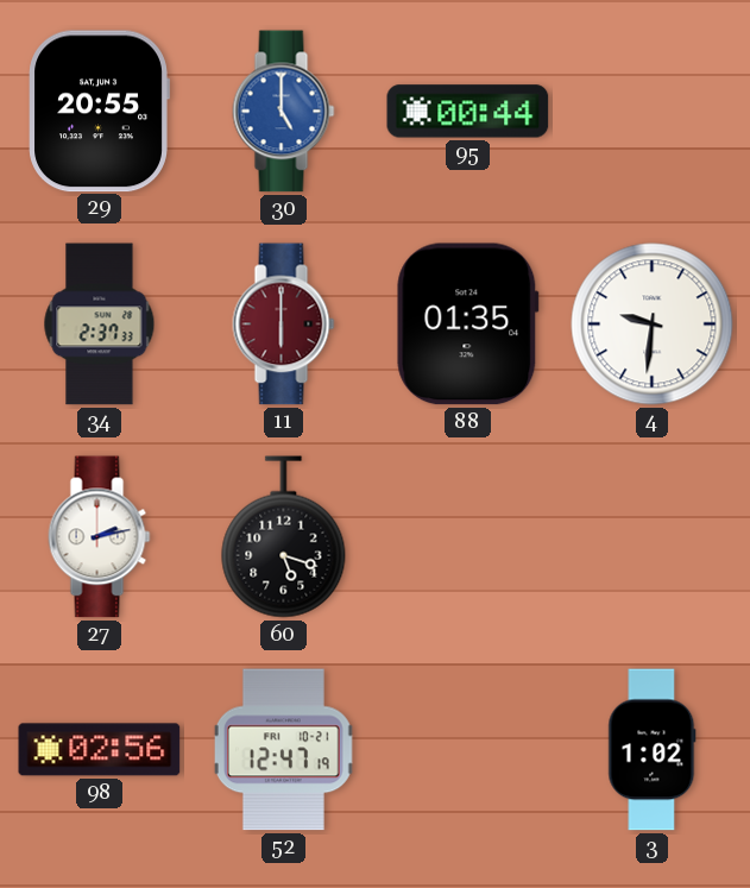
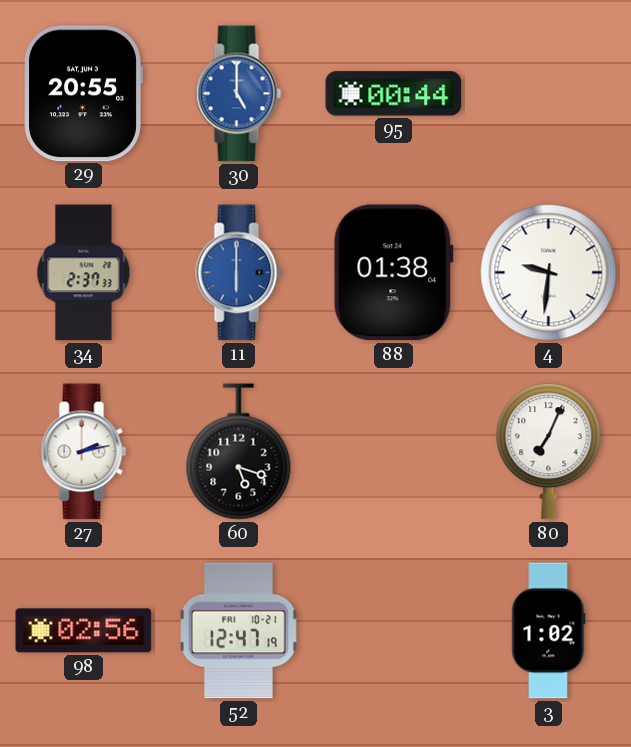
11 dial: burgundy -> blue (239, 273)
88: 01:35 -> 01:38 (394, 273)
80: none -> 7:04 (549, 452)
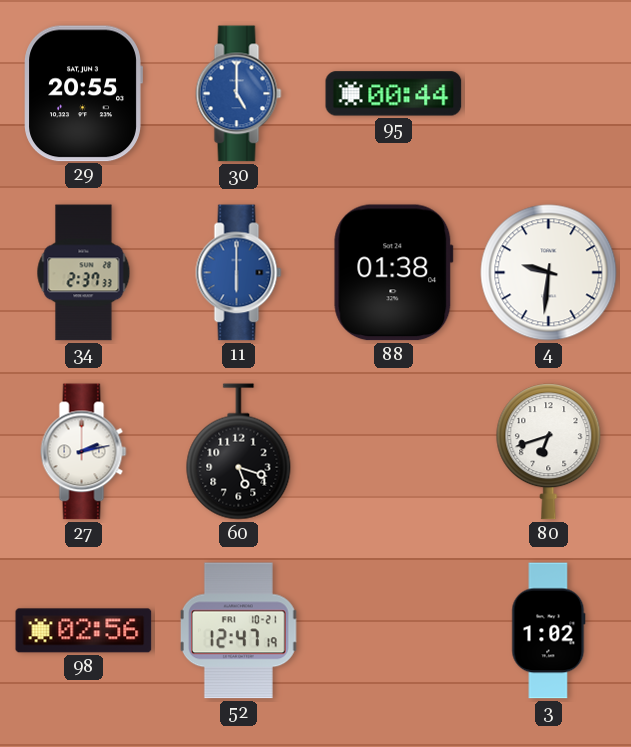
80: 7:04 -> 6:42 (549, 452)
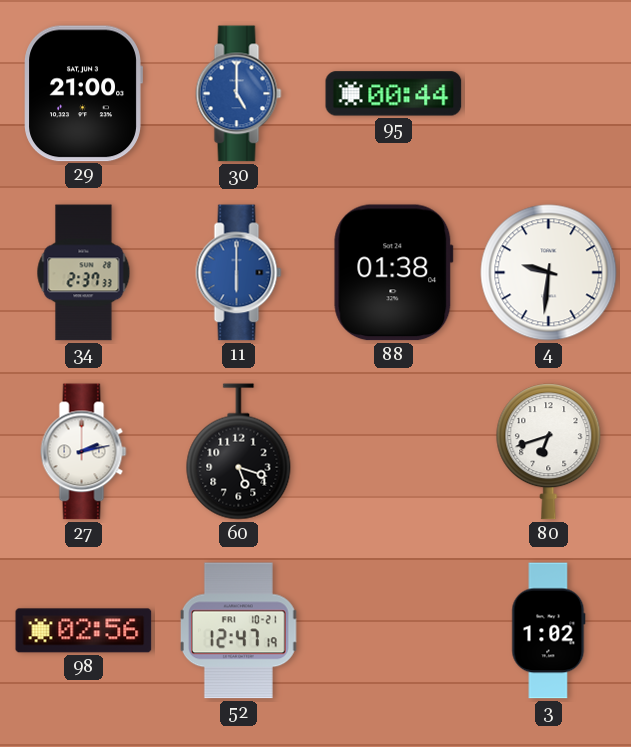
29: 20:55 -> 21:00 (83, 94)
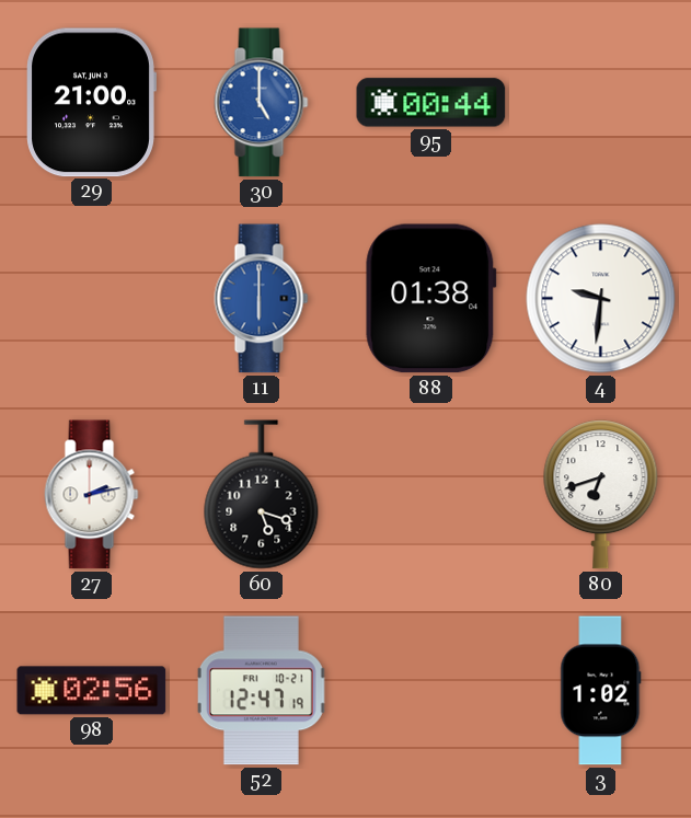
34: 2:37 -> none (84, 273)
